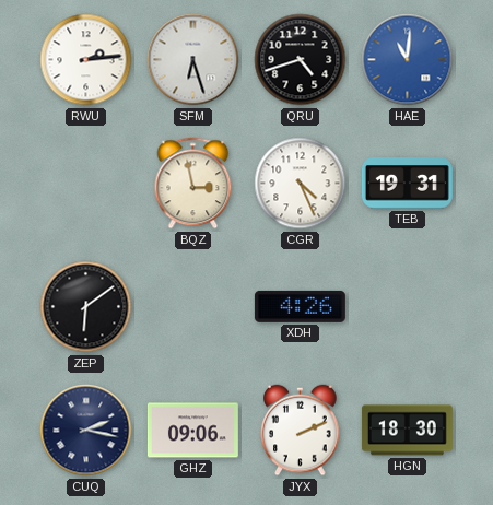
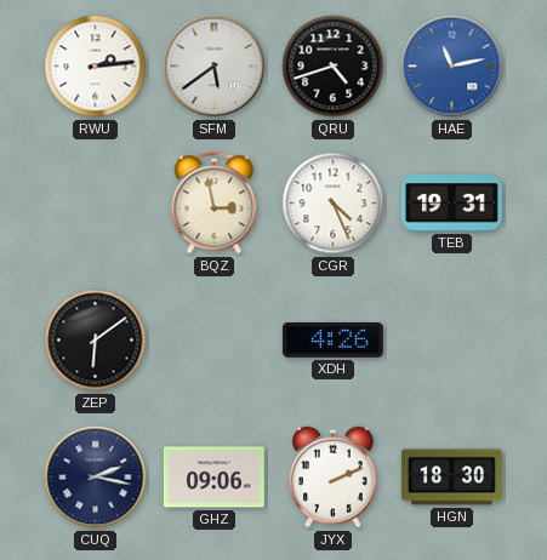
SFM: 6:27 -> 5:39 (215, 67)
HAE: 11:01 -> 11:13 (452, 67)
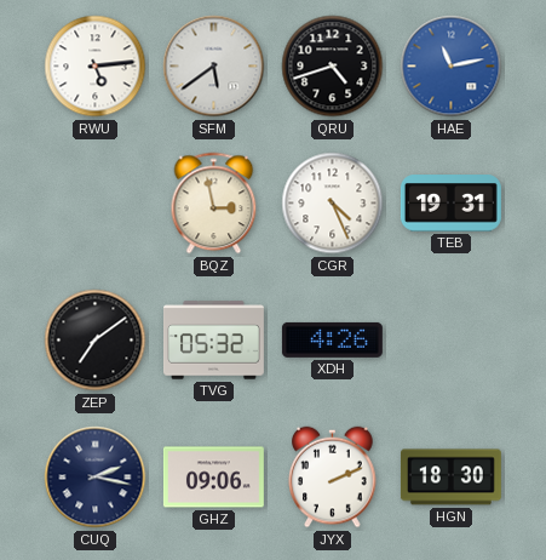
RWU: 2:14 -> 5:14 (96, 67)
ZEP: 6:09 -> 7:09 (96, 341)
TVG: none -> 05:32 (213, 341)
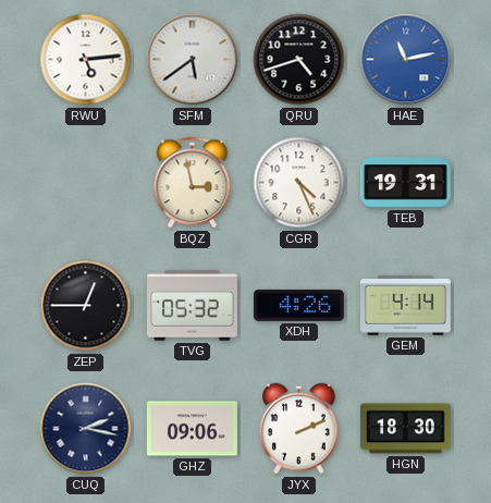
ZEP: 7:09 -> 12:45 (86, 306)
GEM: none -> 4:14 (405, 306)
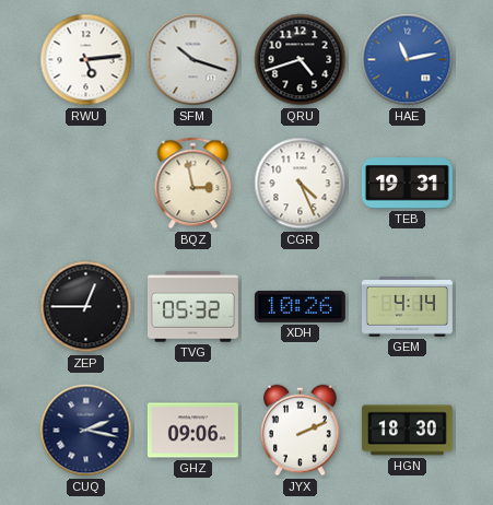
SFM: 5:39 -> 10:18 (193, 60)
XDH: 4:26 -> 10:26 (300, 306)
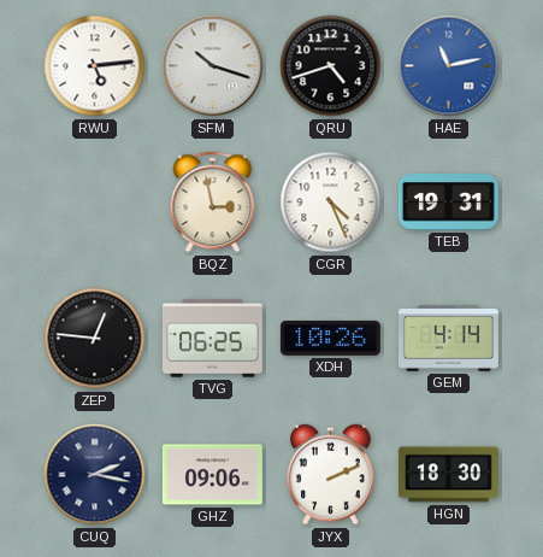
ZEP: 12:45 -> 12:46 (95, 339)
TVG: 05:32 -> 06:25 (212, 339)
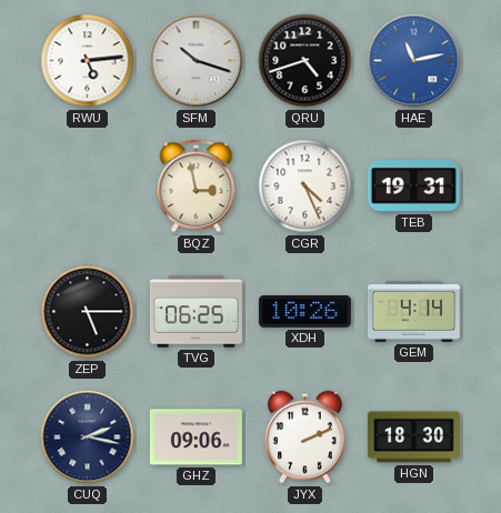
ZEP: 12:46 -> 5:15 (88, 312)
